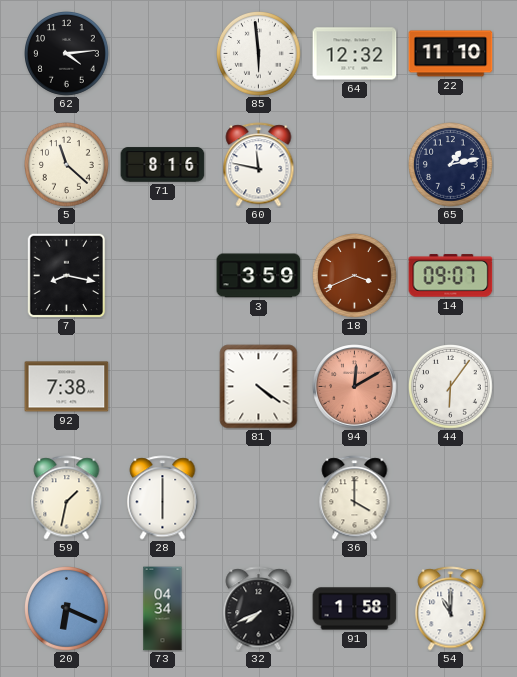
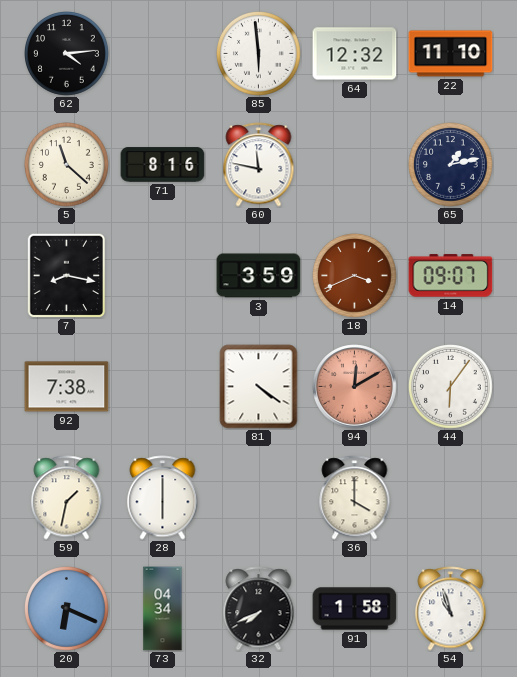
54: 11:00 -> 10:57 (451, 609)
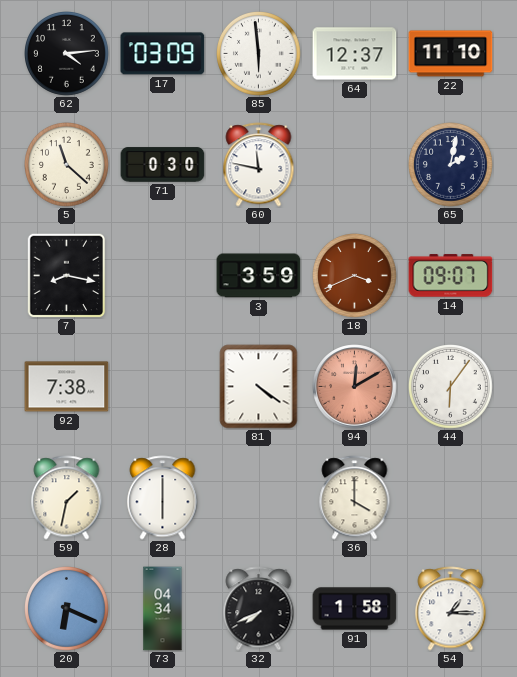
17: none -> 03:09 (163, 54)
64: 12:32 -> 12:37 (355, 54)
71: 8:16 -> 0:30 (163, 165)
65: 1:13 -> 2:02 (451, 165)
54: 10:57 -> 1:15 (451, 609)
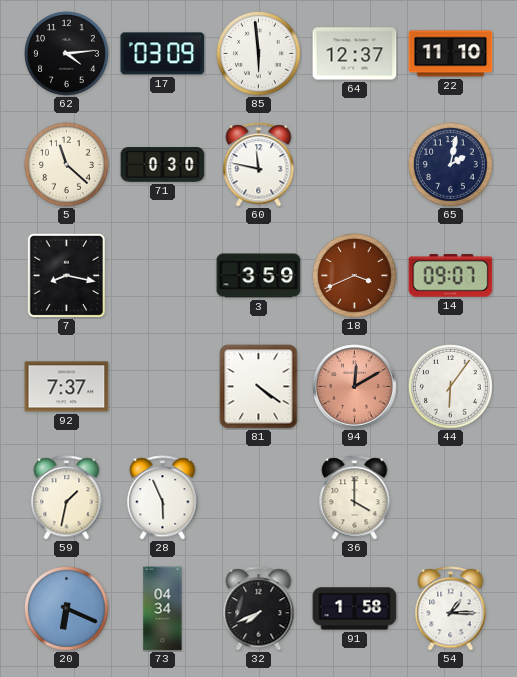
92: 7:38 -> 7:37 (67, 387)
28: 6:00 -> 5:56 (163, 498)
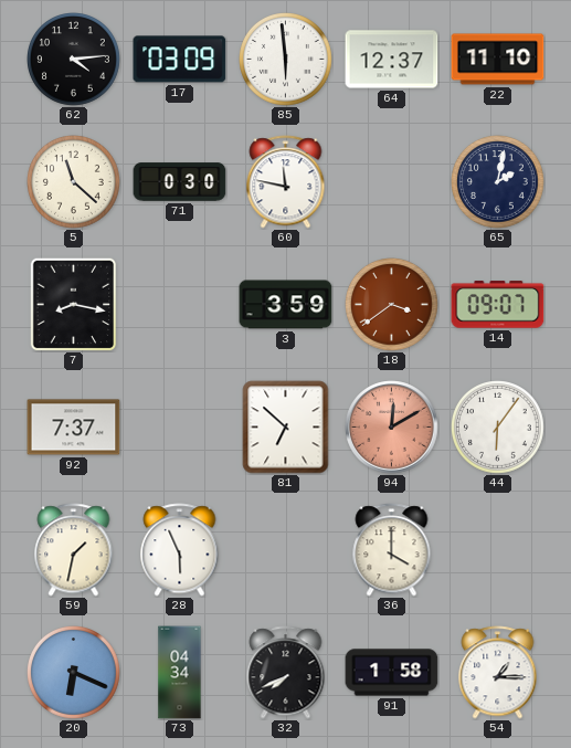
18: 3:41 -> 3:39 (392, 305)
81: 4:21 -> 6:52 (286, 428)
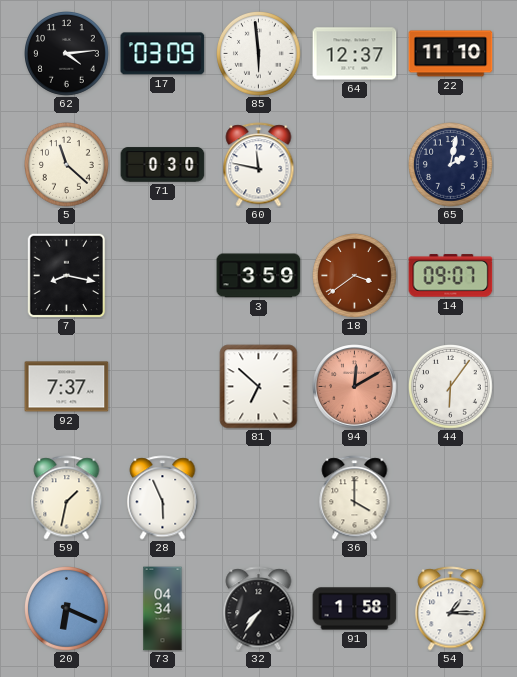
32: 7:41 -> 7:36 (259, 609)
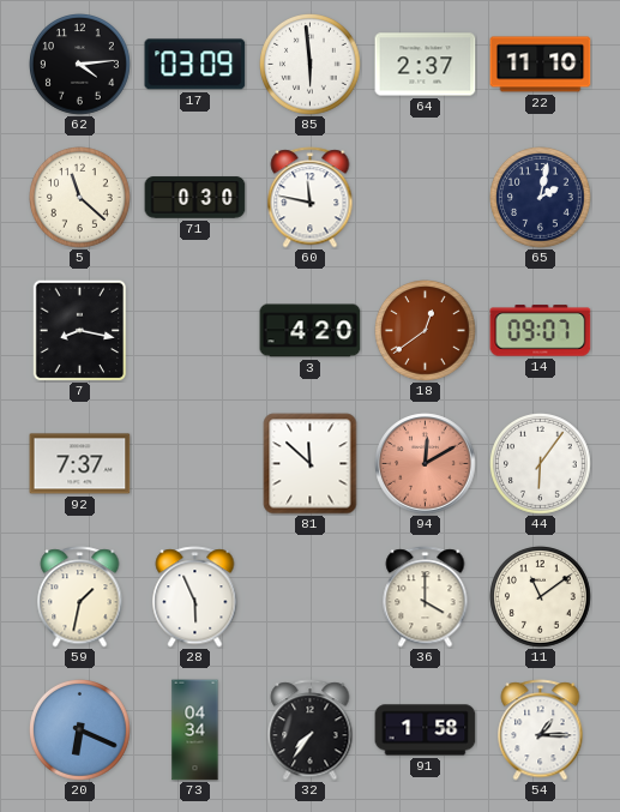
64: 12:37 -> 2:37 (426, 65)
3: 3:59 -> 4:20 (311, 331)
18: 3:39 -> 12:39 (426, 331)
81: 6:52 -> 11:52 (311, 464)
11: none -> 11:09 (541, 597)
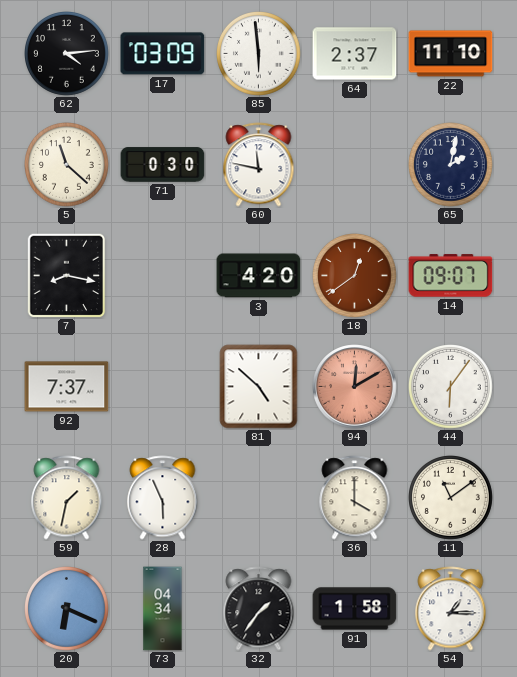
81: 11:52 -> 4:52 (259, 387)
32: 7:36 -> 1:36 (259, 609)
